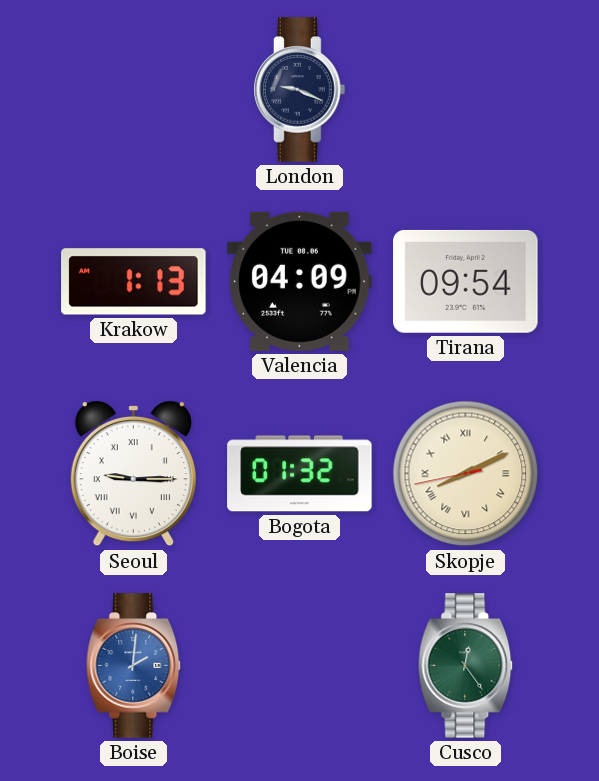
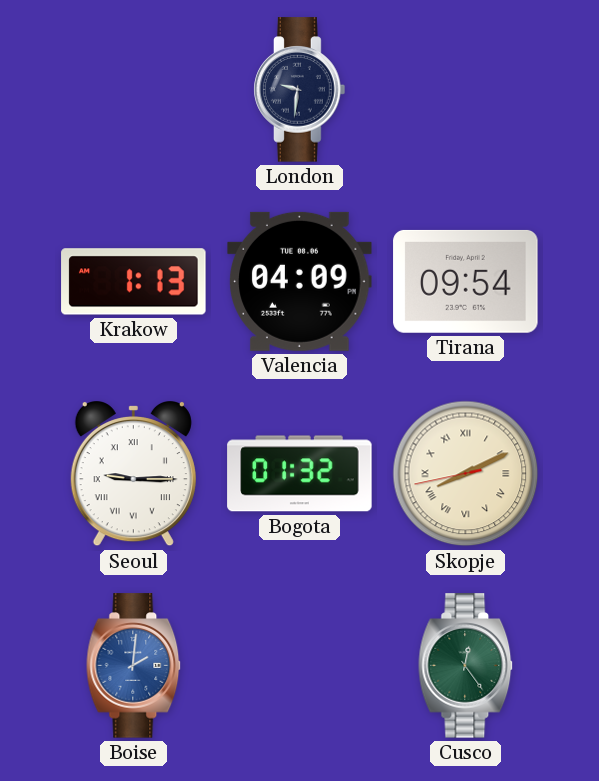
London: 9:19 -> 9:31 (300, 90)
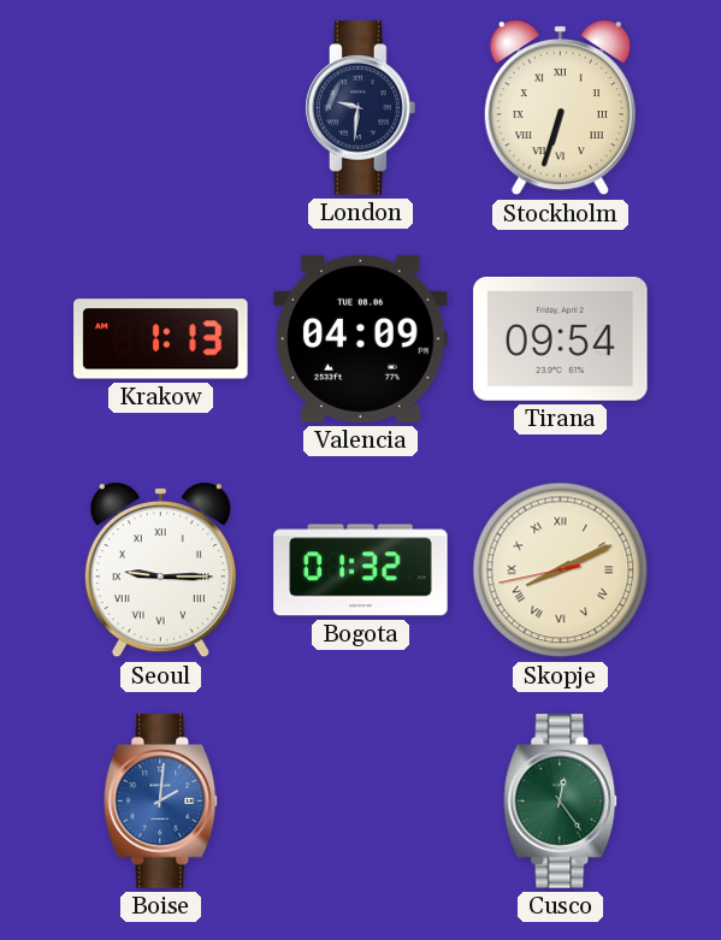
Stockholm: none -> 6:33 (560, 110)
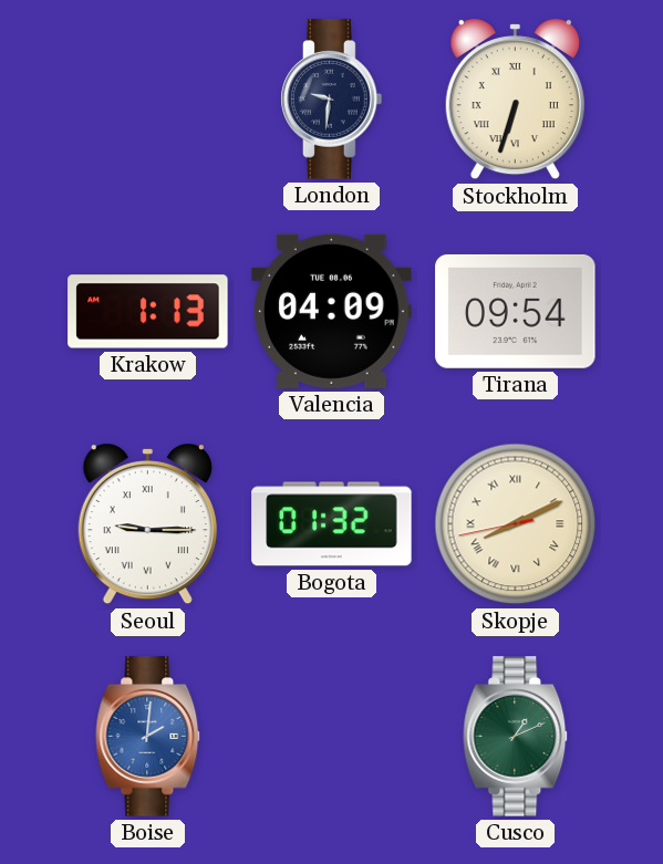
Cusco: 12:24 -> 1:11 (516, 737)
